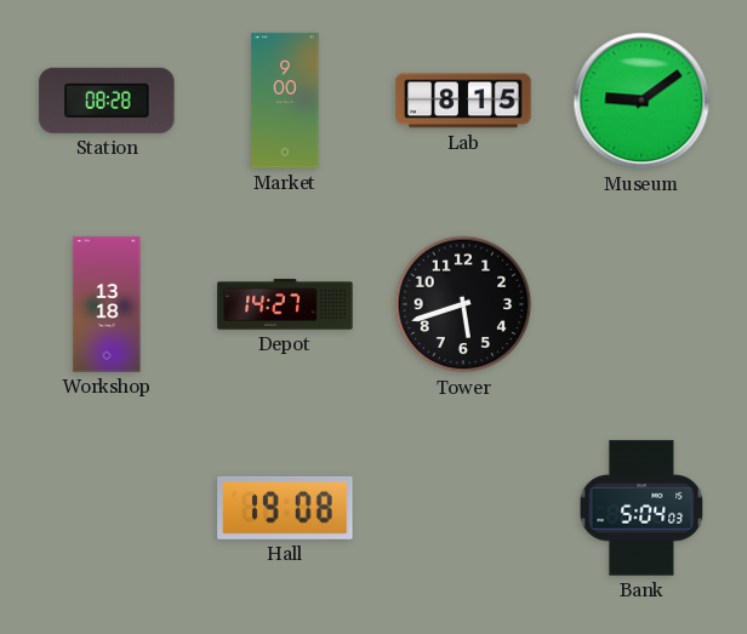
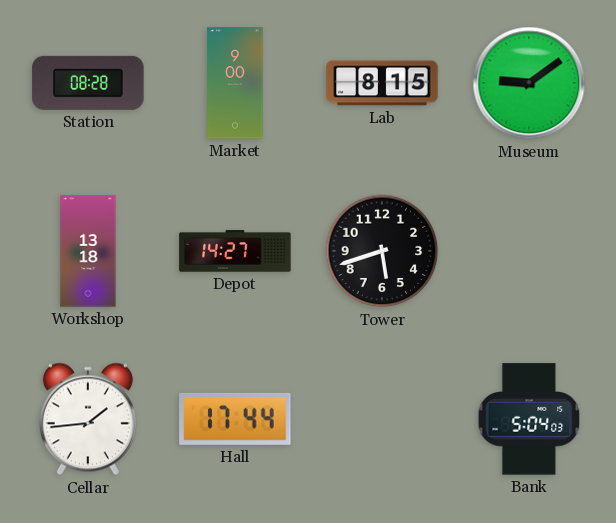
Cellar: none -> 1:44 (88, 419)
Hall: 19:08 -> 17:44 (235, 419)
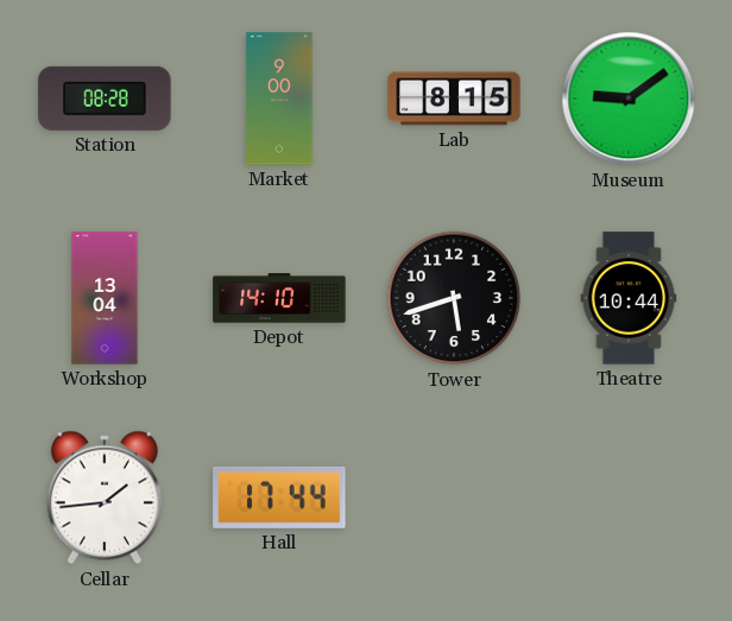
Workshop: 13:18 -> 13:04 (105, 298)
Depot: 14:27 -> 14:10 (279, 298)
Theatre: none -> 10:44 (629, 298)
Bank: 5:04 -> none (529, 419)
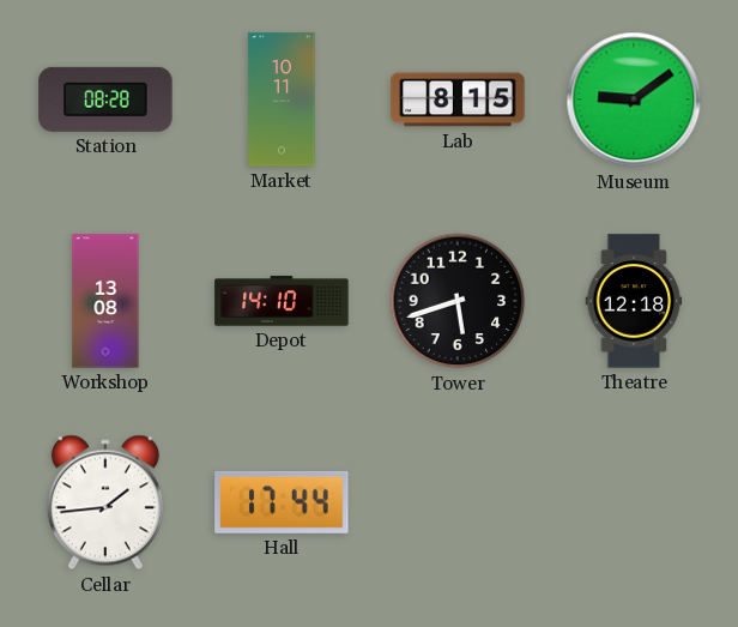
Market: 9:00 -> 10:11 (282, 100)
Workshop: 13:04 -> 13:08 (105, 301)
Theatre: 10:44 -> 12:18 (634, 301)
